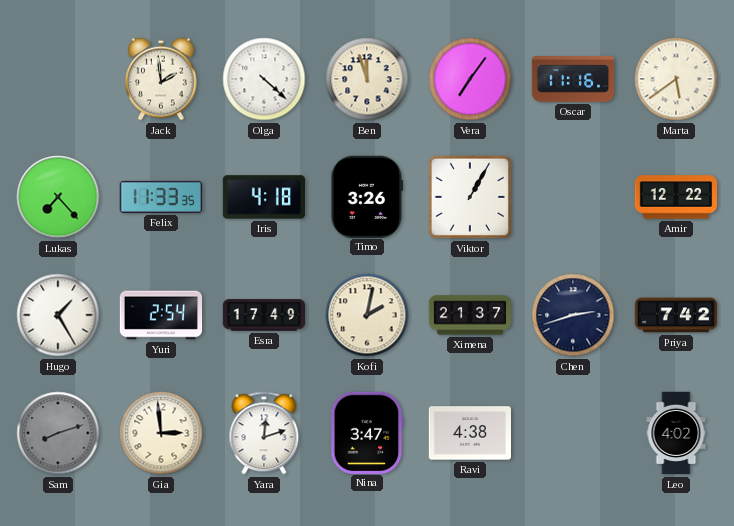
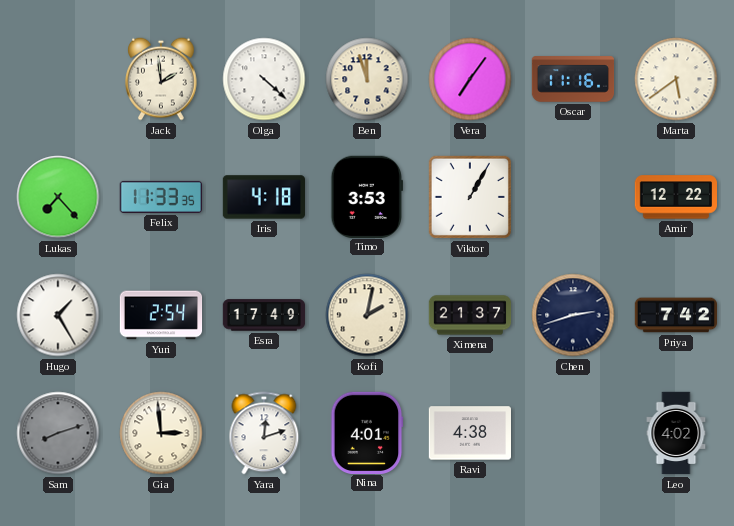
Timo: 3:26 -> 3:53 (366, 196)
Nina: 3:47 -> 4:01 (367, 432)
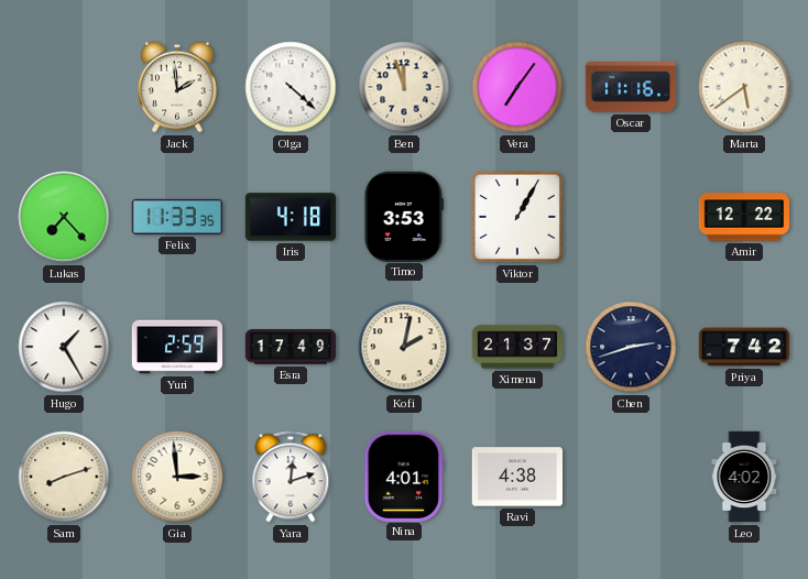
Yuri: 2:54 -> 2:59 (177, 347)
Sam dial: grey -> cream (64, 477)
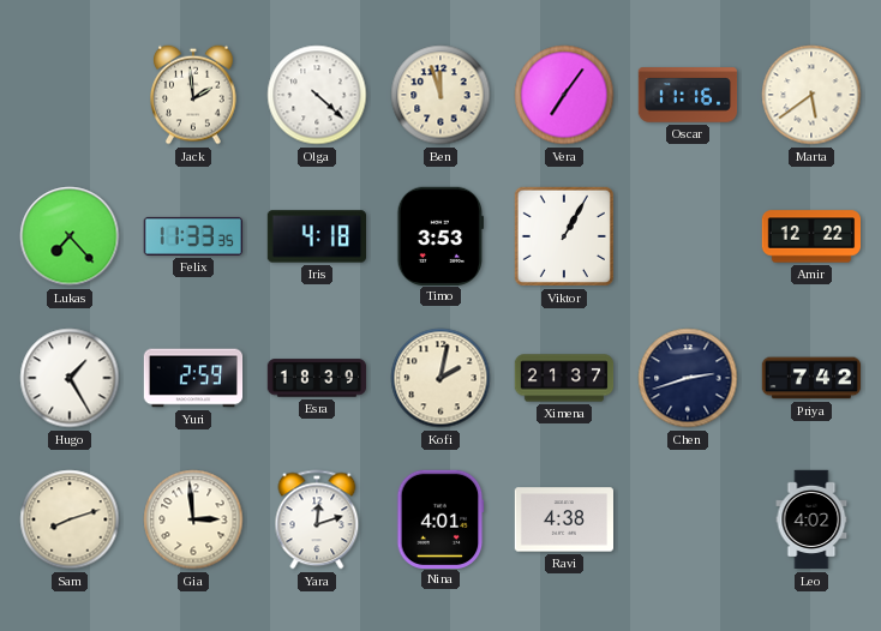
Esra: 17:49 -> 18:39 (317, 378)
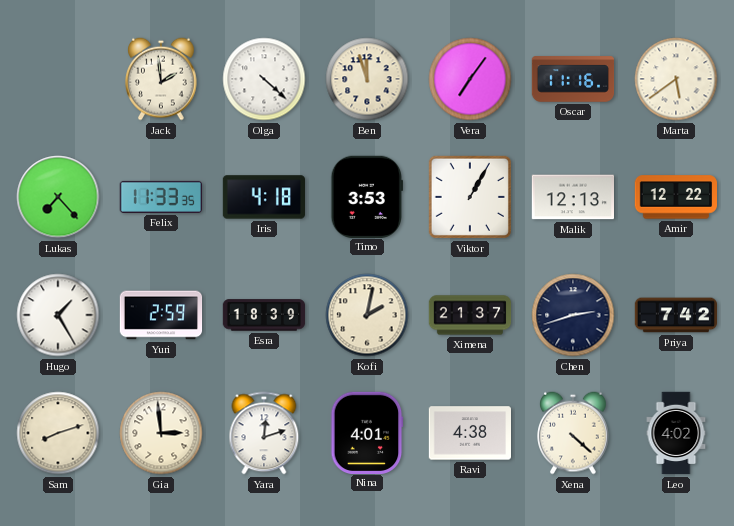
Malik: none -> 12:13 (572, 197)
Xena: none -> 4:22 (573, 433)
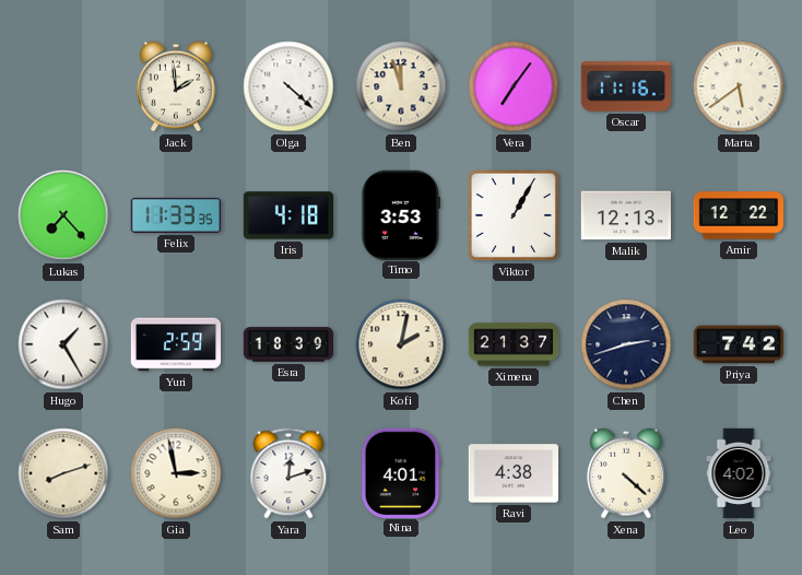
Gia: 2:59 -> 2:58 (176, 473)
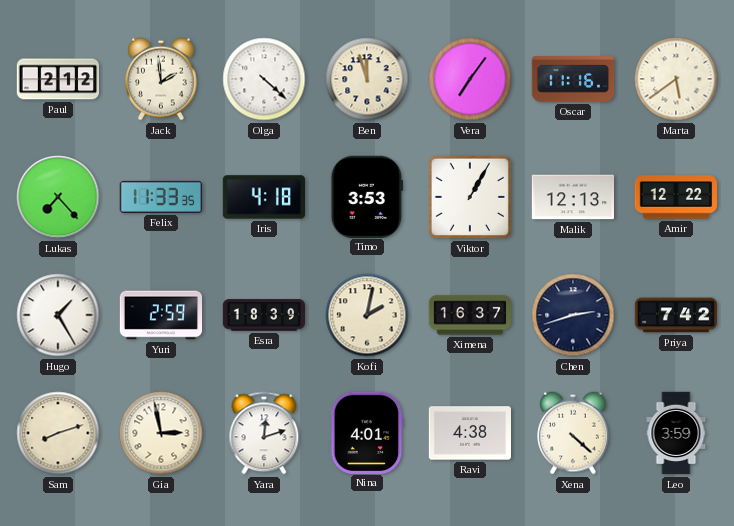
Paul: none -> 2:12 (57, 79)
Ximena: 21:37 -> 16:37 (470, 315)
Leo: 4:02 -> 3:59 (676, 433)
